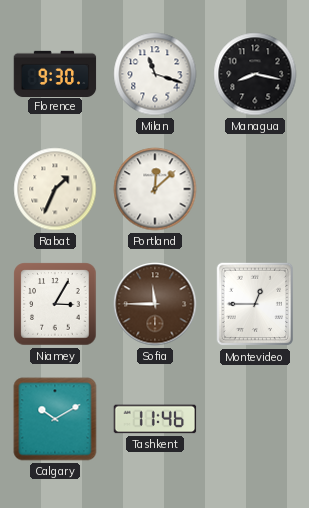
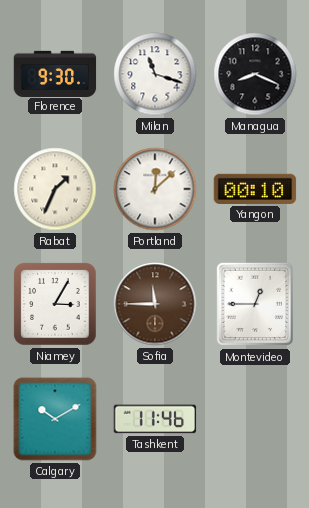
Managua: 8:17 -> 8:19 (255, 74)
Yangon: none -> 00:10 (255, 189)
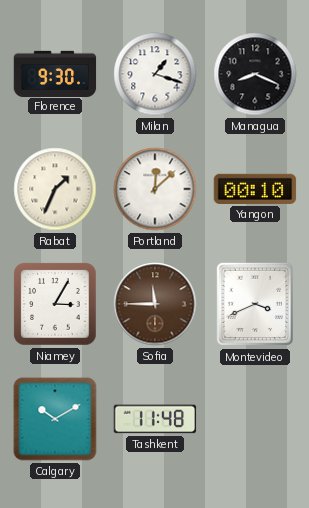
Milan: 11:18 -> 1:18 (155, 74)
Montevideo: 12:45 -> 3:41 (255, 304)
Tashkent: 11:46 -> 11:48 (155, 419)
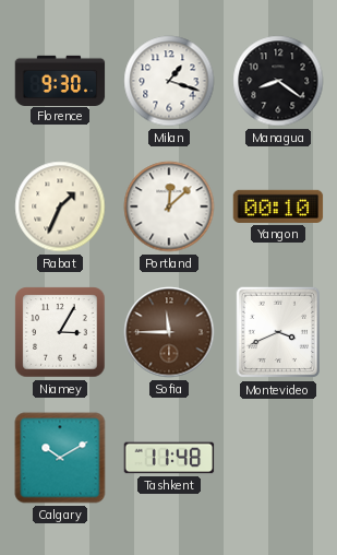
Managua: 8:19 -> 8:21 (278, 81)
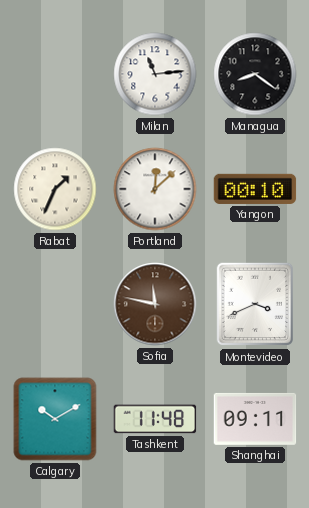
Florence: 9:30 -> none (60, 80)
Milan: 1:18 -> 11:14 (155, 74)
Niamey: 3:05 -> none (60, 332)
Sofia: 11:45 -> 11:47 (155, 304)
Shanghai: none -> 09:11 (255, 419)
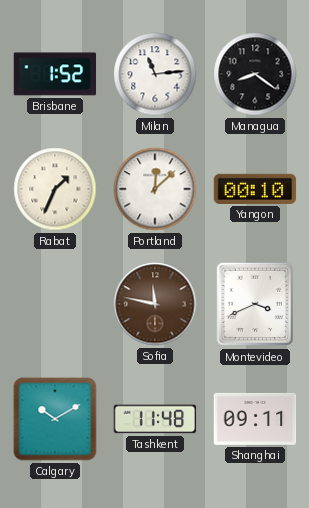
Brisbane: none -> 1:52 (55, 74)
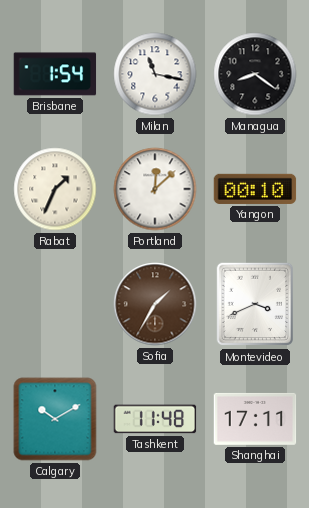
Brisbane: 1:52 -> 1:54 (55, 74)
Milan: 11:14 -> 11:17 (155, 74)
Sofia: 11:47 -> 1:35 (155, 304)
Shanghai: 09:11 -> 17:11 (255, 419)
